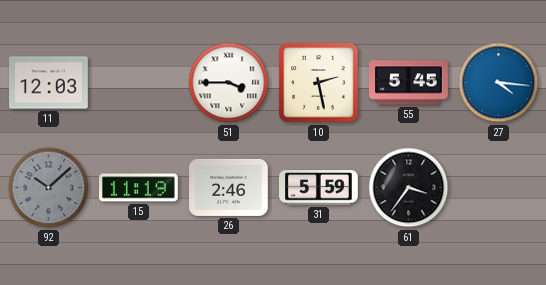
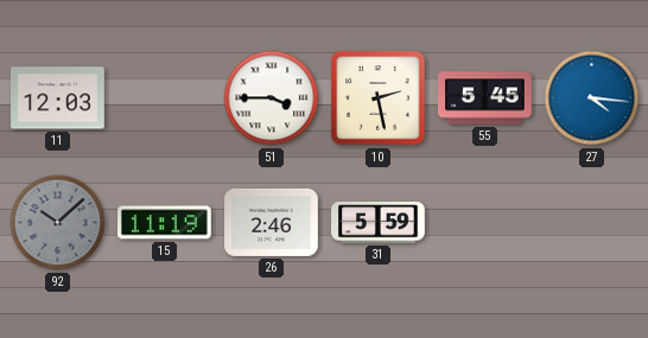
61: 3:36 -> none (409, 188)
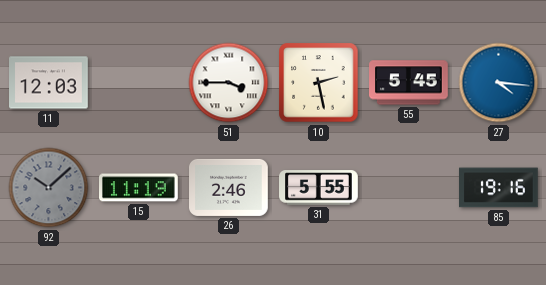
31: 5:59 -> 5:55 (319, 188)
85: none -> 19:16 (499, 188)
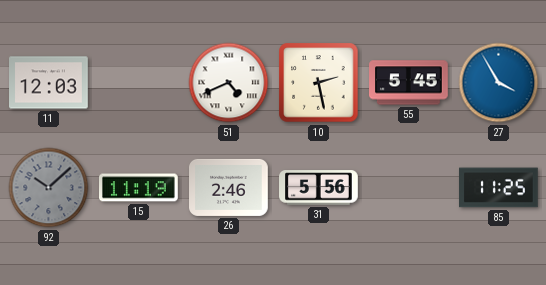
51: 3:45 -> 4:41 (229, 83)
27: 4:16 -> 3:55 (499, 83)
31: 5:55 -> 5:56 (319, 188)
85: 19:16 -> 11:25 (499, 188)
